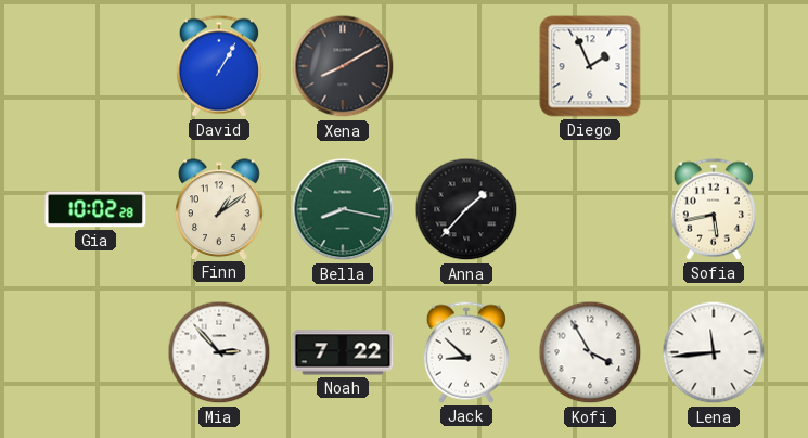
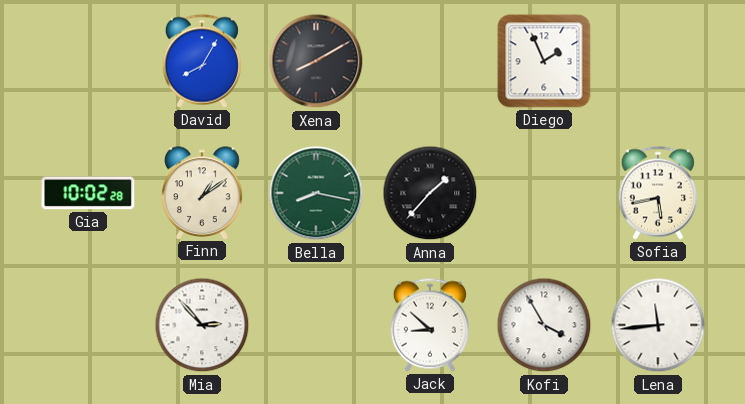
David: 1:05 -> 8:05 (202, 61)
Noah: 7:22 -> none (343, 352)
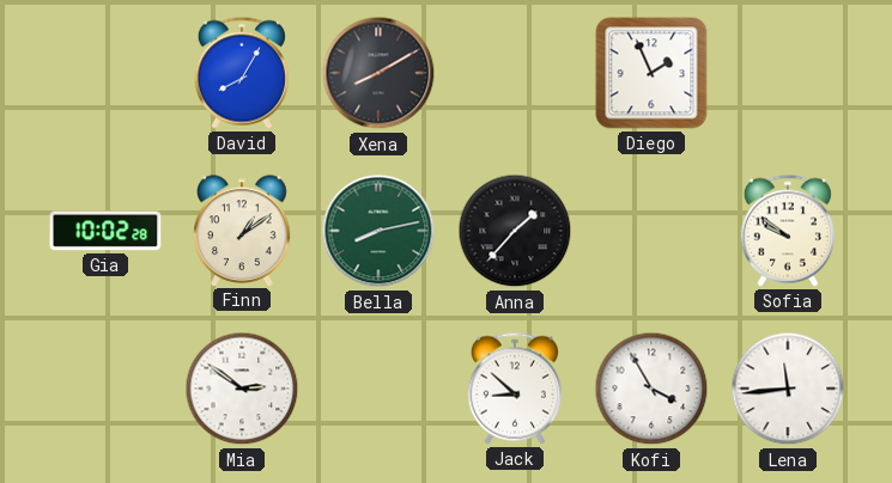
Bella: 8:17 -> 8:13 (378, 231)
Sofia: 5:43 -> 9:51 (788, 231)
Mia: 2:53 -> 2:51 (242, 389)
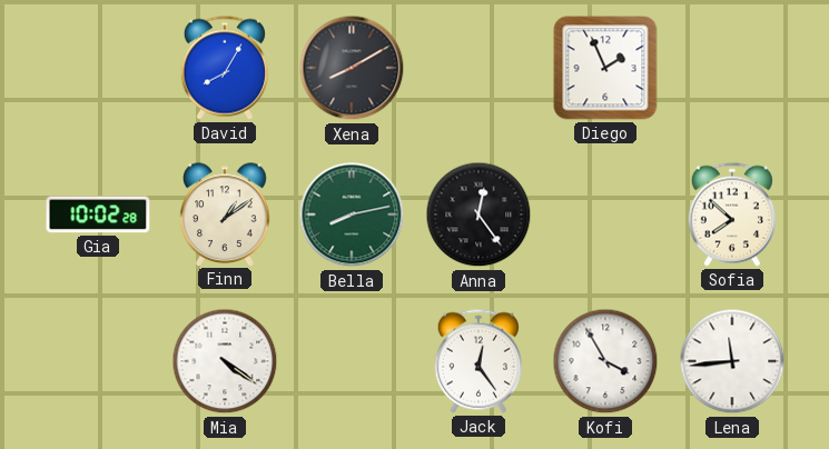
Anna: 1:37 -> 12:24 (478, 214)
Sofia: 9:51 -> 7:52 (732, 214)
Mia: 2:51 -> 4:21 (225, 361)
Jack: 8:52 -> 12:24 (478, 361)
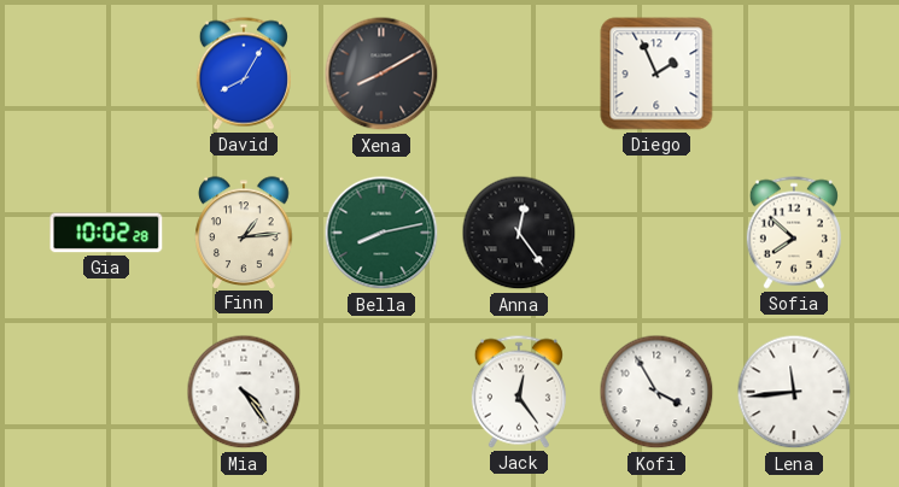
Finn: 1:09 -> 1:14 (244, 233)
Mia: 4:21 -> 4:24 (244, 392)
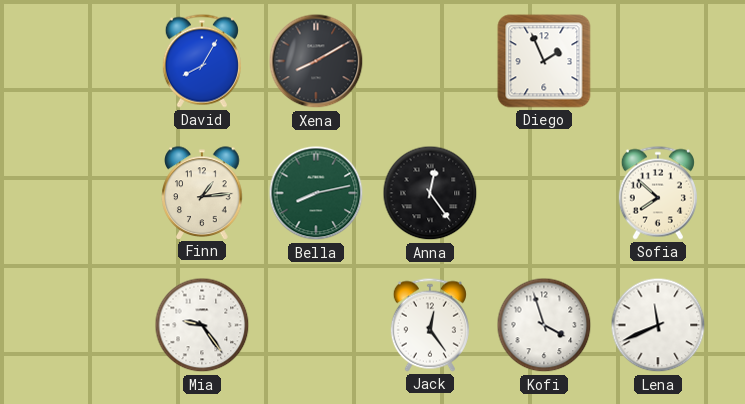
Gia: 10:02 -> none (106, 233)
Mia: 4:24 -> 9:24 (202, 325)
Kofi: 3:55 -> 3:57 (544, 325)
Lena: 11:44 -> 11:41 (658, 325)
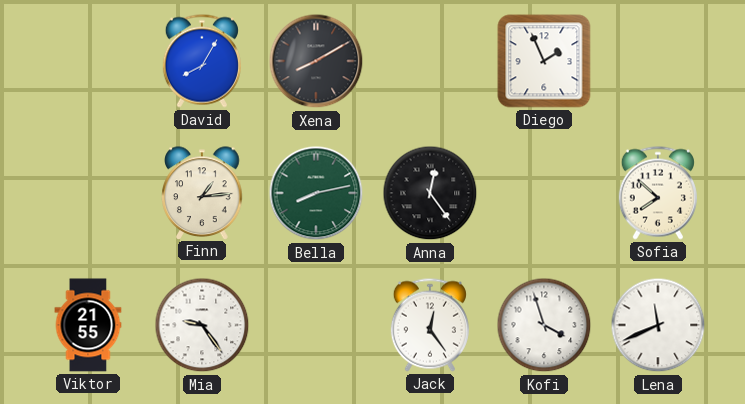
Viktor: none -> 21:55 (88, 325)
